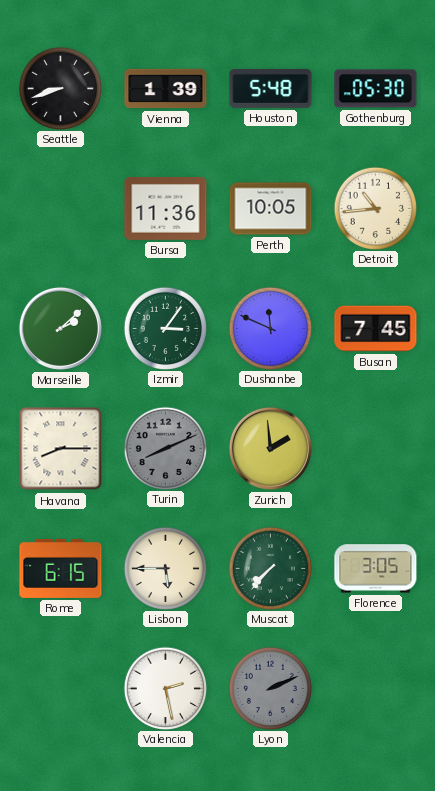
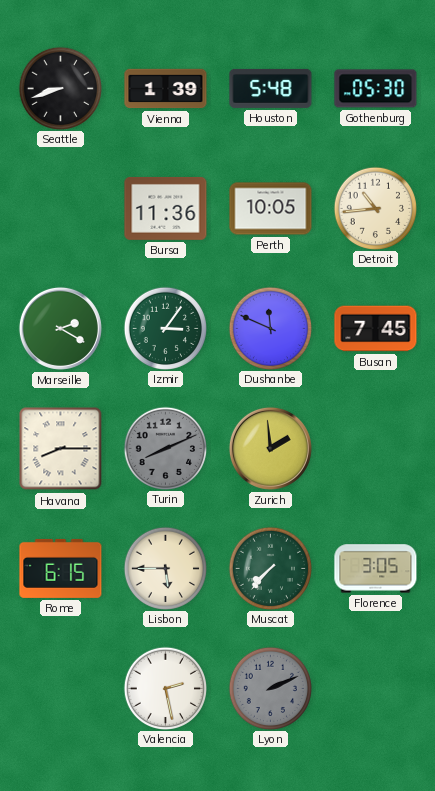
Marseille: 2:08 -> 2:20 (60, 328)
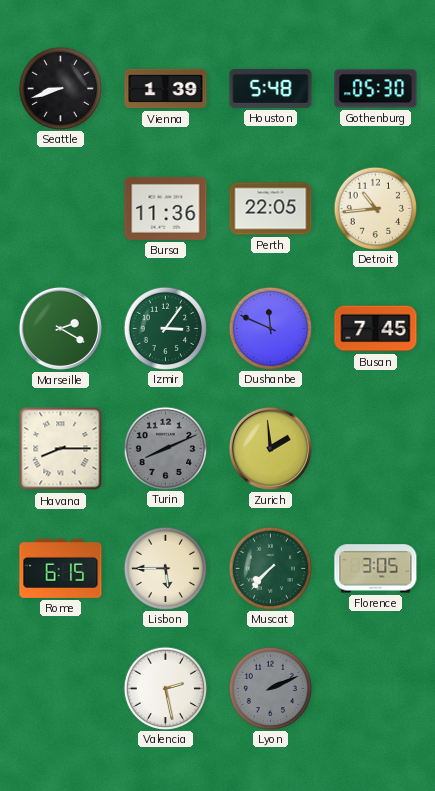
Perth: 10:05 -> 22:05 (271, 209)
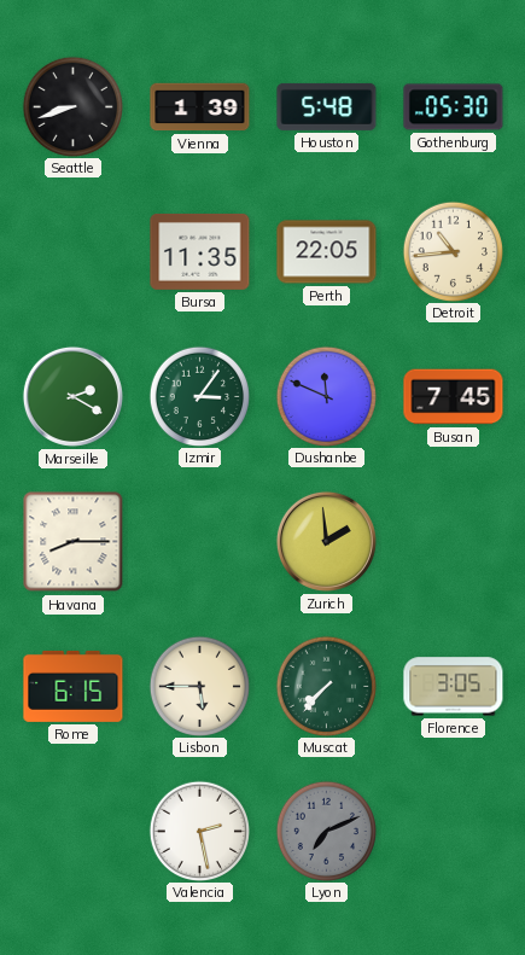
Bursa: 11:36 -> 11:35 (200, 251)
Turin: 8:11 -> none (165, 448)
Lyon: 2:11 -> 7:11 (326, 831)
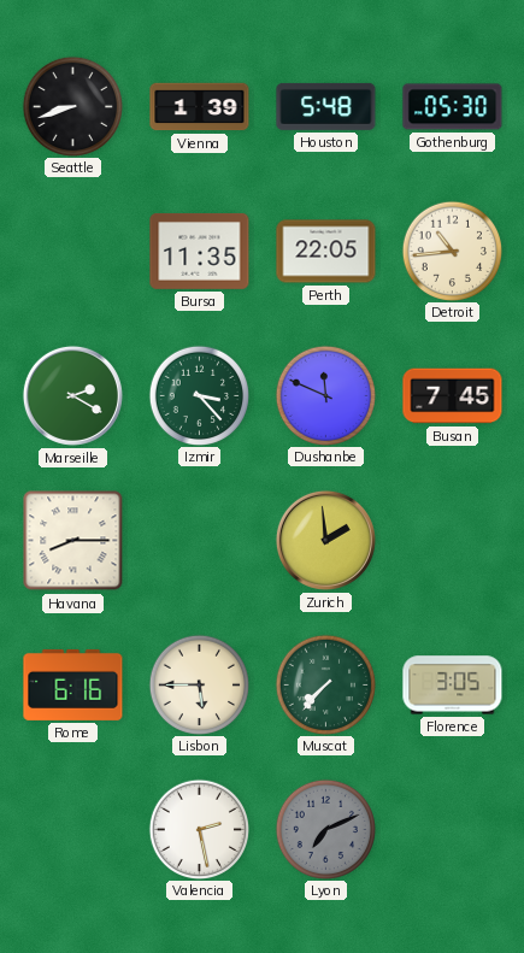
Izmir: 3:06 -> 3:23 (199, 395)
Rome: 6:15 -> 6:16 (73, 684)
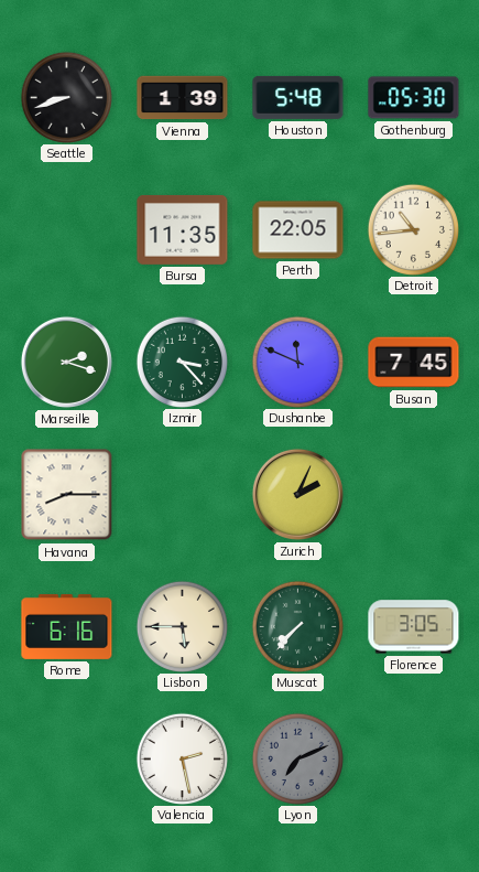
Marseille: 2:20 -> 2:18 (66, 362)
Zurich: 1:59 -> 2:04 (297, 494)
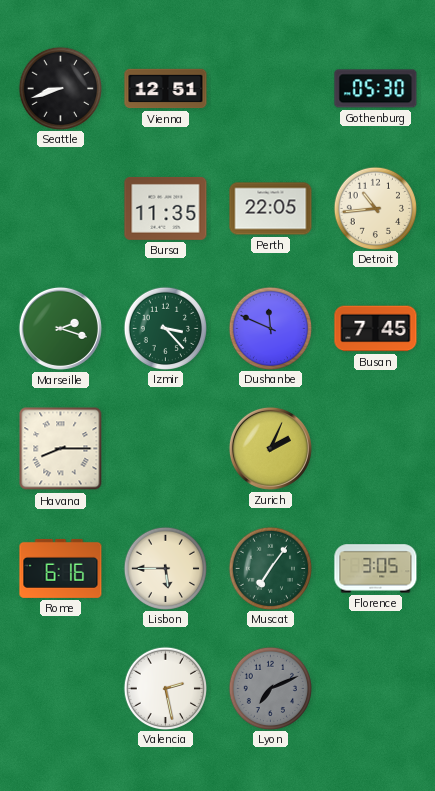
Vienna: 1:39 -> 12:51 (166, 89)
Houston: 5:48 -> none (298, 97)
Muscat: 7:37 -> 7:06 (270, 568)
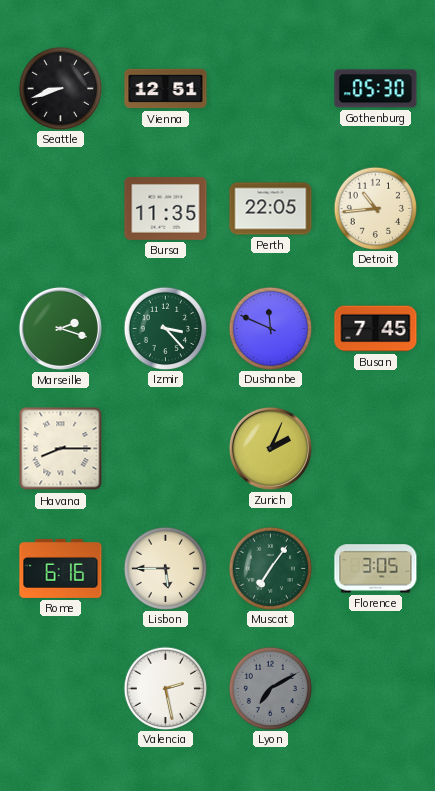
Lyon: 7:11 -> 7:10 (270, 688)
